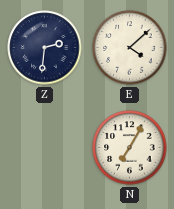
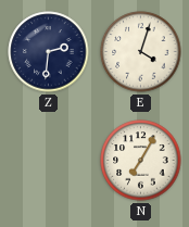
E: 4:08 -> 4:03 (141, 52)
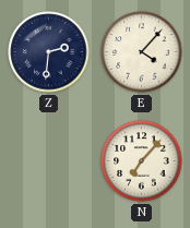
E: 4:03 -> 4:07 (142, 52)
N: 7:05 -> 7:07 (142, 161)
